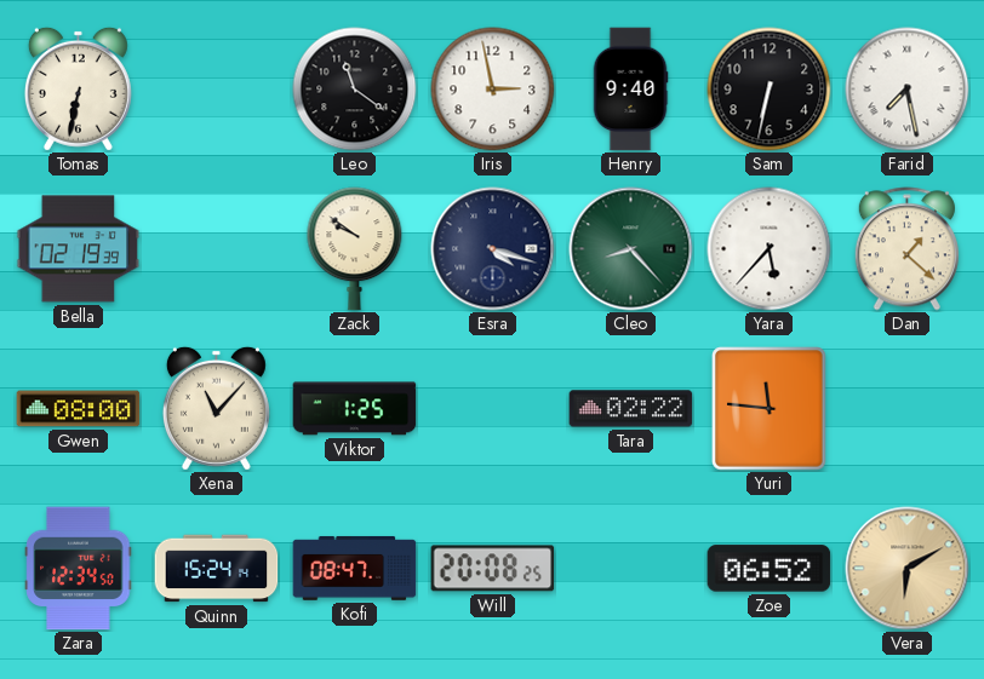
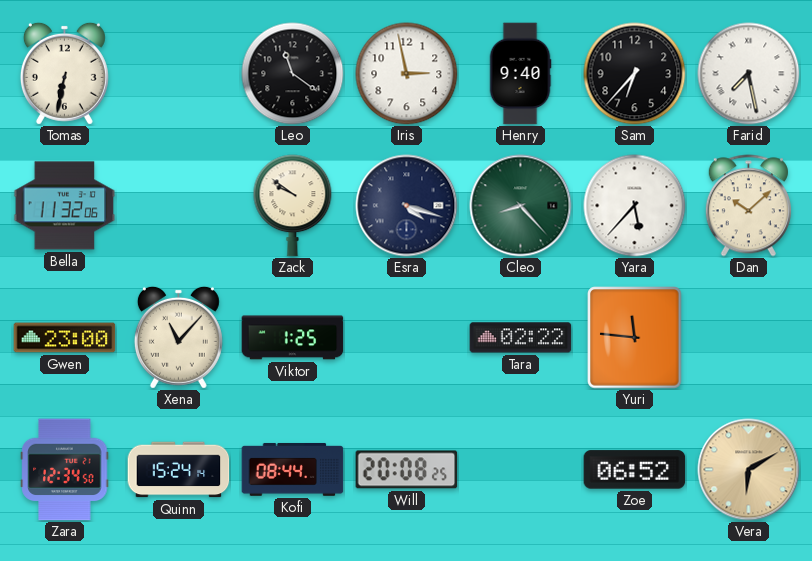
Sam: 6:32 -> 6:37 (635, 74)
Bella: 02:19 -> 11:32 (65, 206)
Dan: 1:22 -> 10:08 (748, 206)
Gwen: 08:00 -> 23:00 (65, 338)
Kofi: 08:47 -> 08:44 (293, 470)
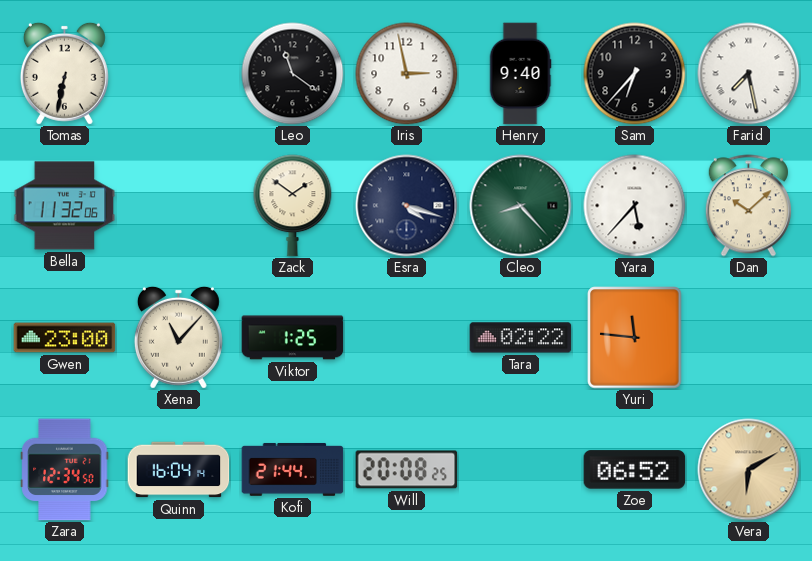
Zack: 9:51 -> 1:51 (293, 206)
Quinn: 15:24 -> 16:04 (179, 470)
Kofi: 08:44 -> 21:44 (293, 470)
